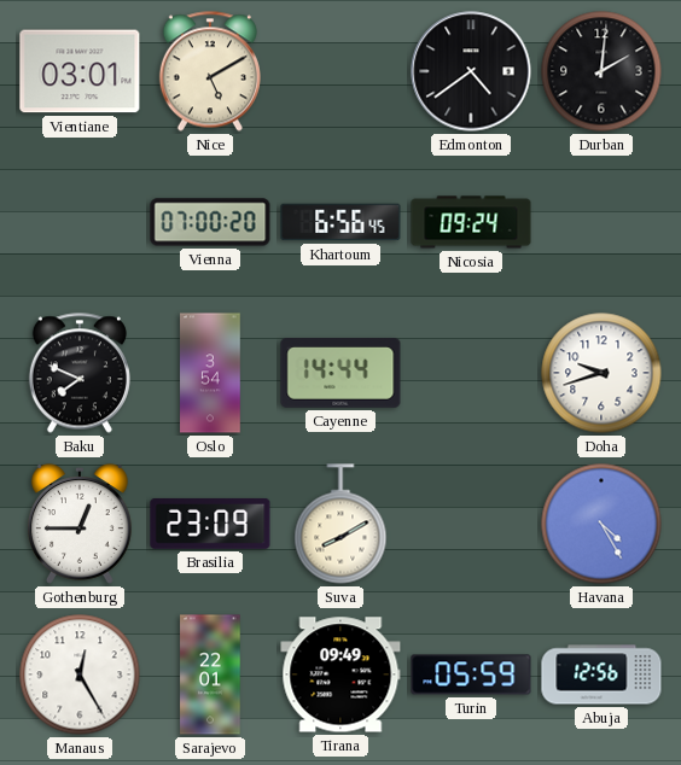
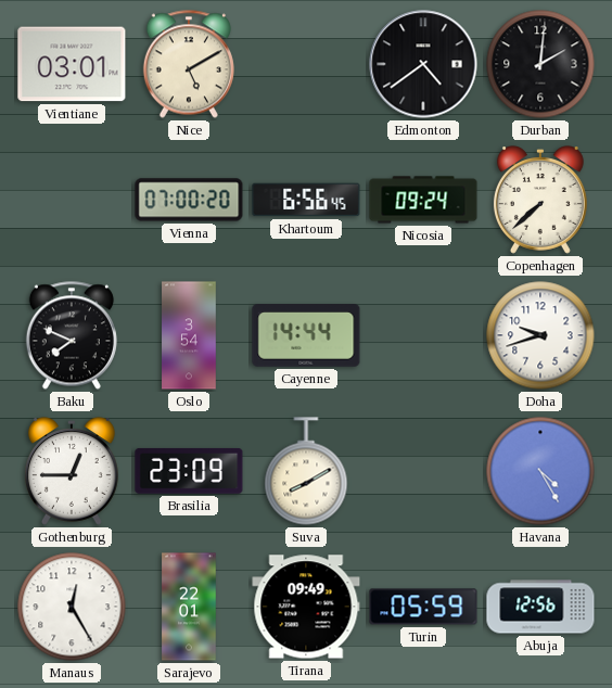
Copenhagen: none -> 7:38 (540, 200)
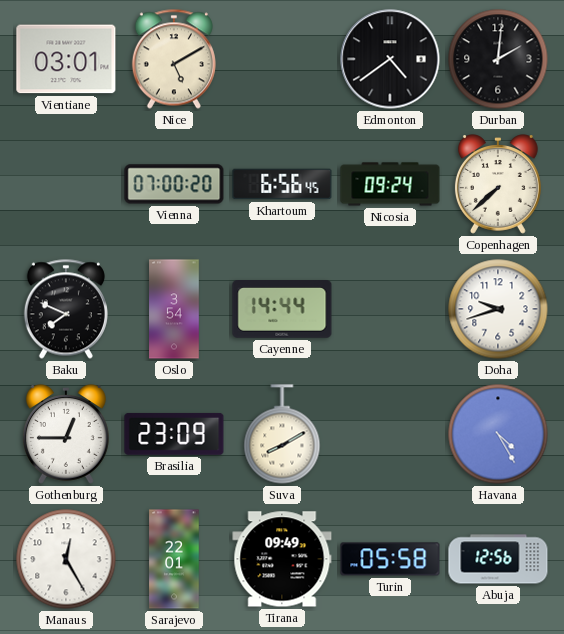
Turin: 05:59 -> 05:58 (390, 559)
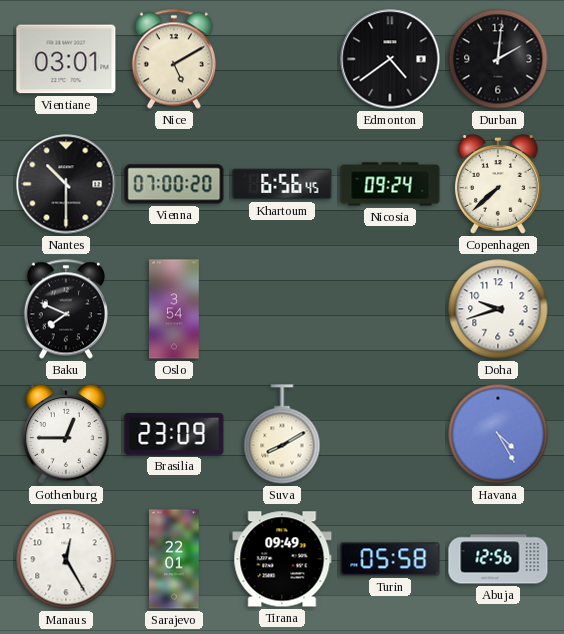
Nantes: none -> 10:30 (66, 184)
Cayenne: 14:44 -> none (282, 310)
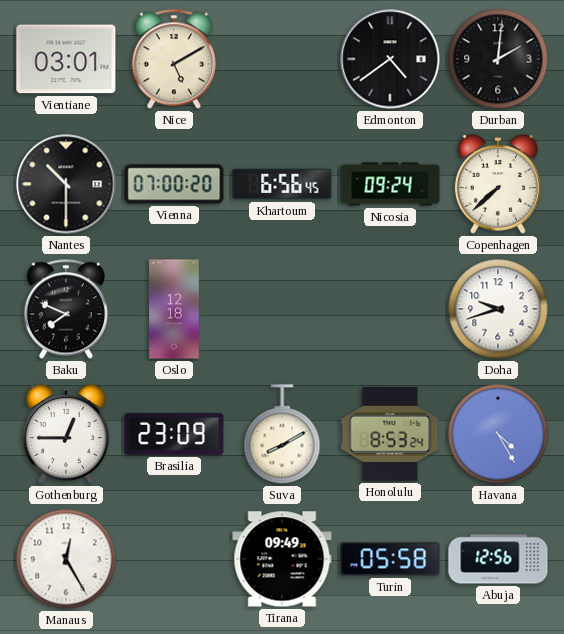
Oslo: 3:54 -> 12:18 (174, 309)
Honolulu: none -> 8:53 (390, 434)
Sarajevo: 22:01 -> none (174, 559)
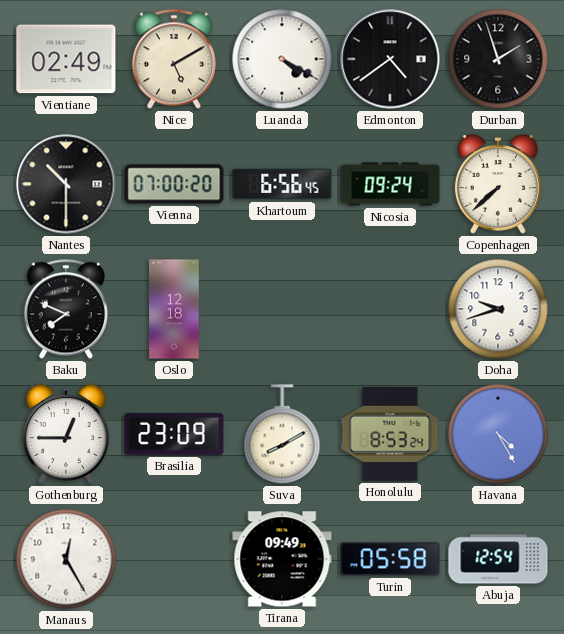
Vientiane: 03:01 -> 02:49 (66, 59)
Luanda: none -> 4:20 (282, 59)
Durban: 2:01 -> 1:57 (498, 59)
Abuja: 12:56 -> 12:54 (498, 559)
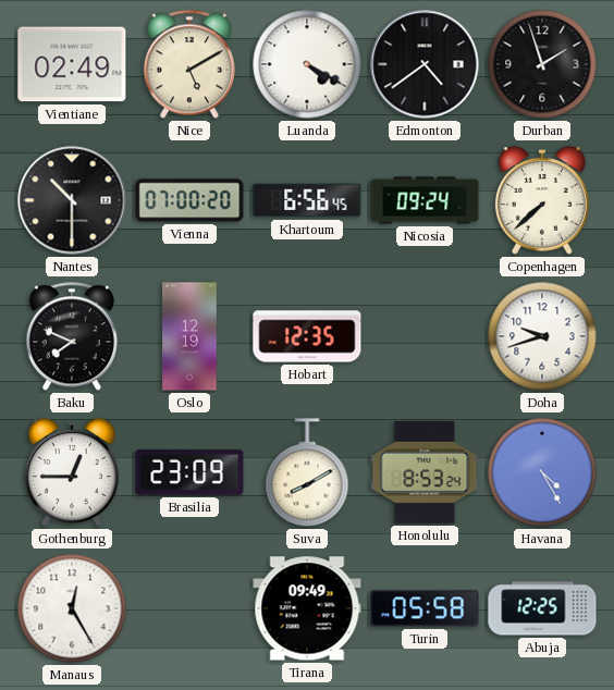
Oslo: 12:18 -> 12:19 (189, 336)
Hobart: none -> 12:35 (307, 336)
Abuja: 12:54 -> 12:25 (542, 608)
